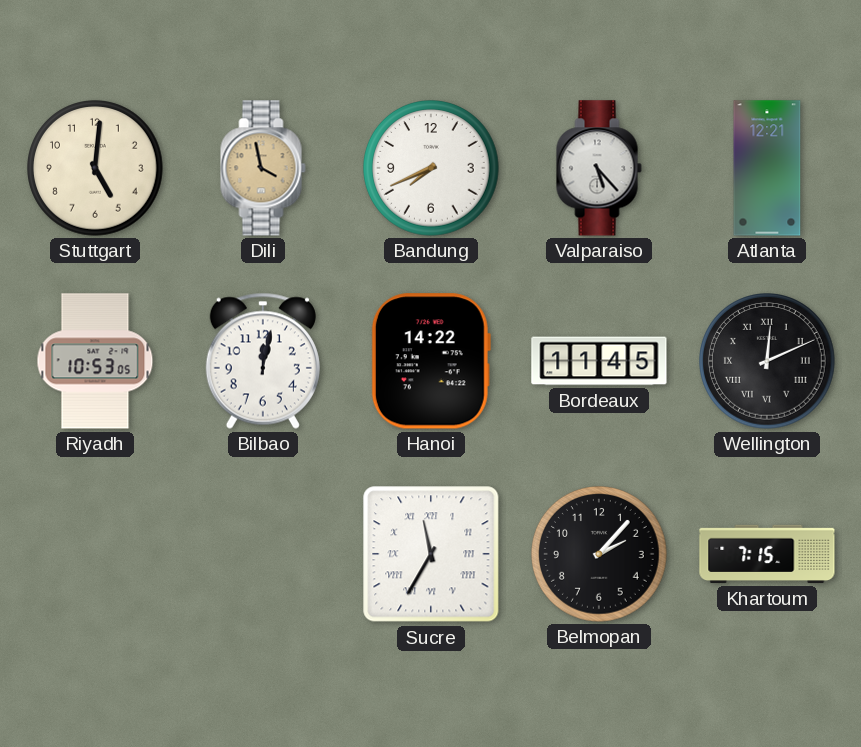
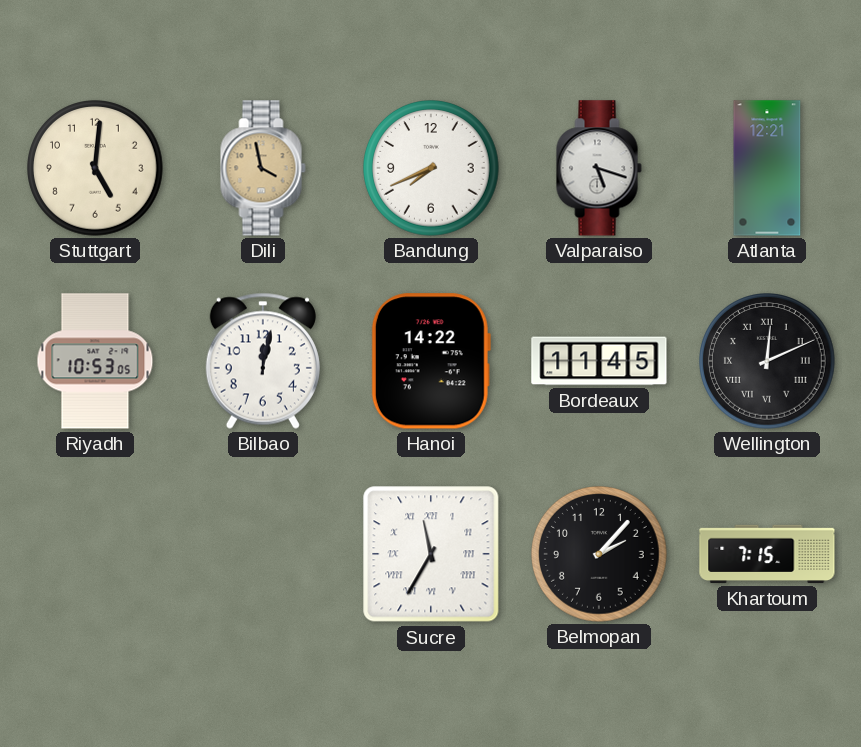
Valparaiso: 5:23 -> 5:18 (599, 168)
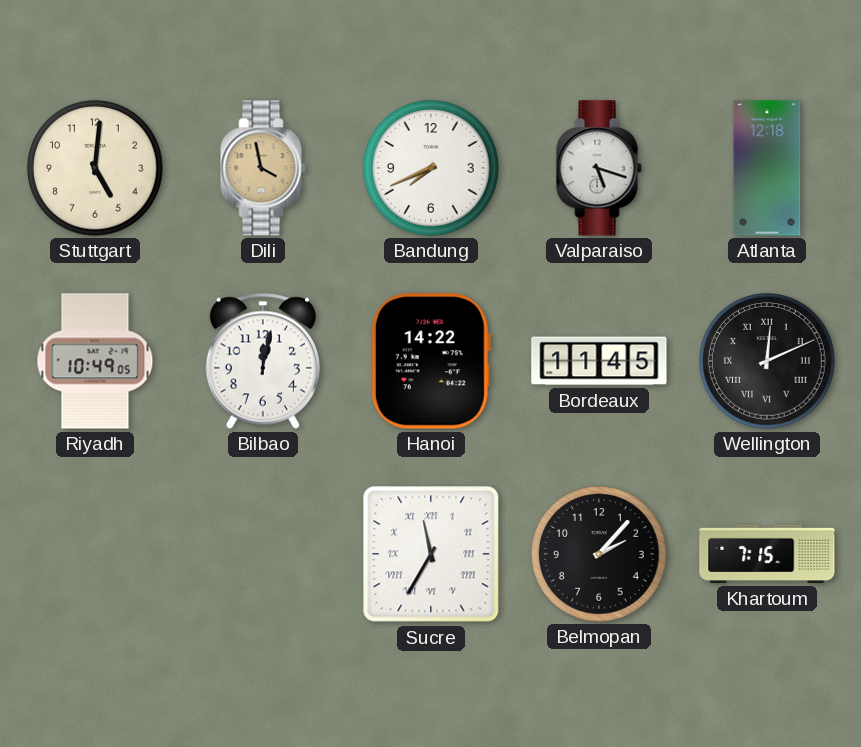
Atlanta: 12:21 -> 12:18 (767, 168)
Riyadh: 10:53 -> 10:49 (95, 361)
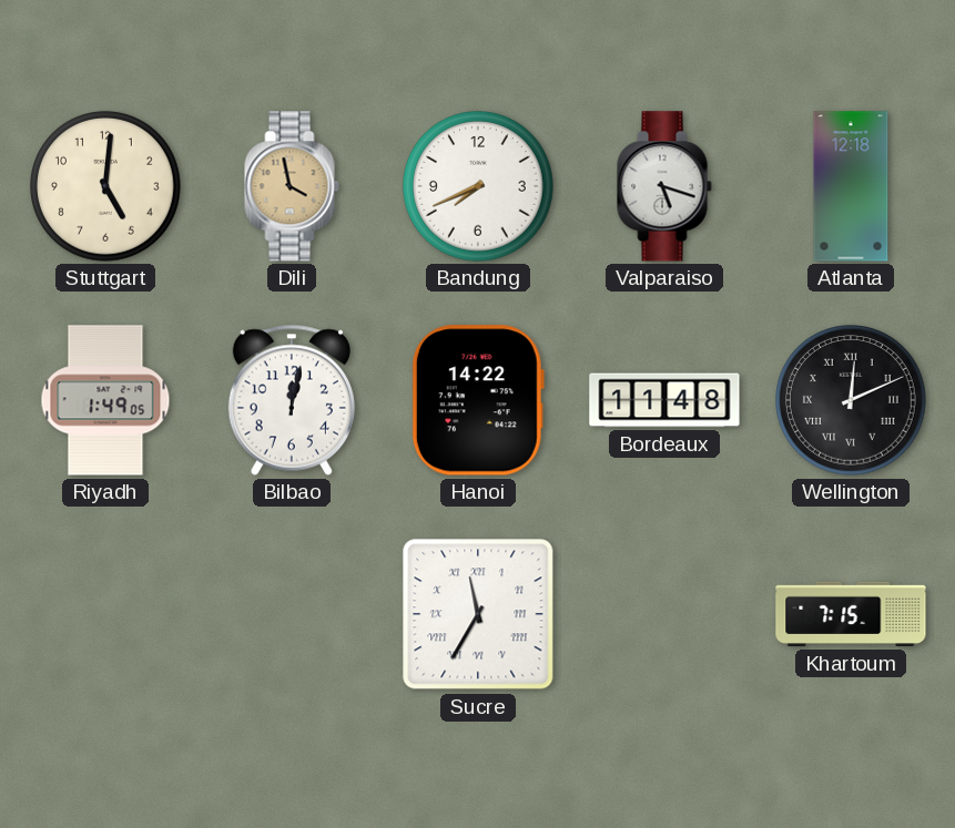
Riyadh: 10:49 -> 1:49 (105, 400)
Bordeaux: 11:45 -> 11:48 (664, 400)
Belmopan: 2:07 -> none (600, 555)
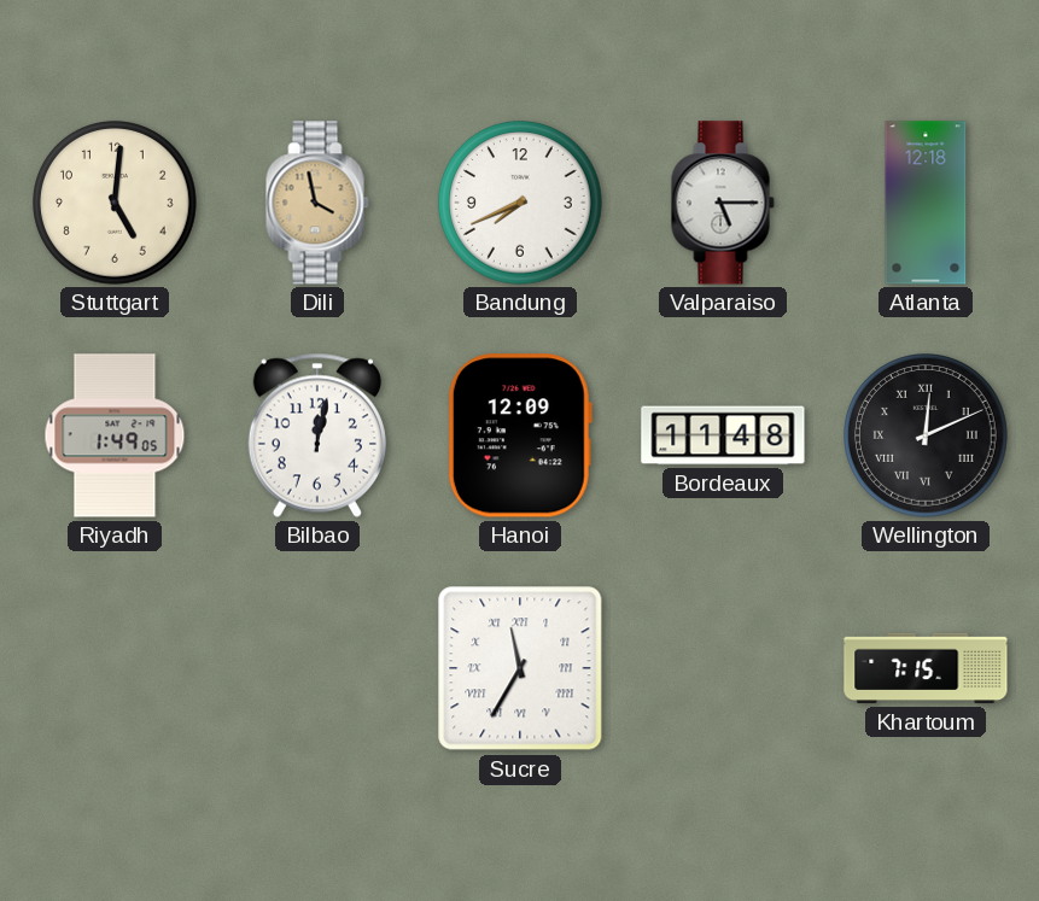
Valparaiso: 5:18 -> 5:15 (723, 203)
Hanoi: 14:22 -> 12:09 (520, 435)
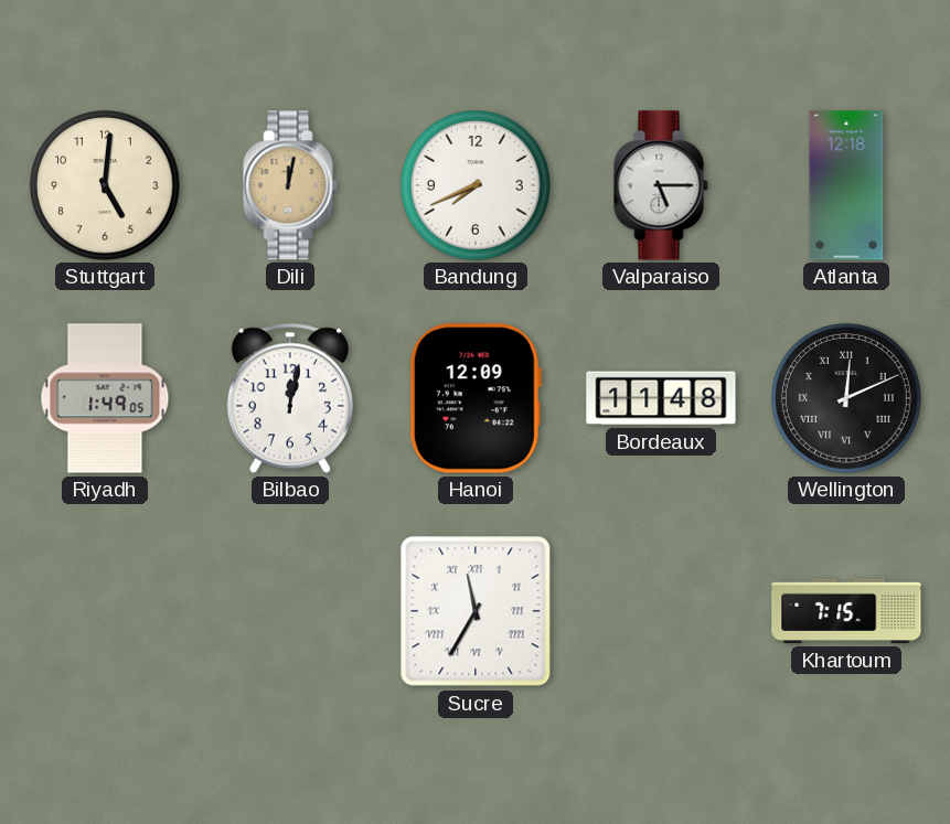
Dili: 3:58 -> 12:02 (290, 185)
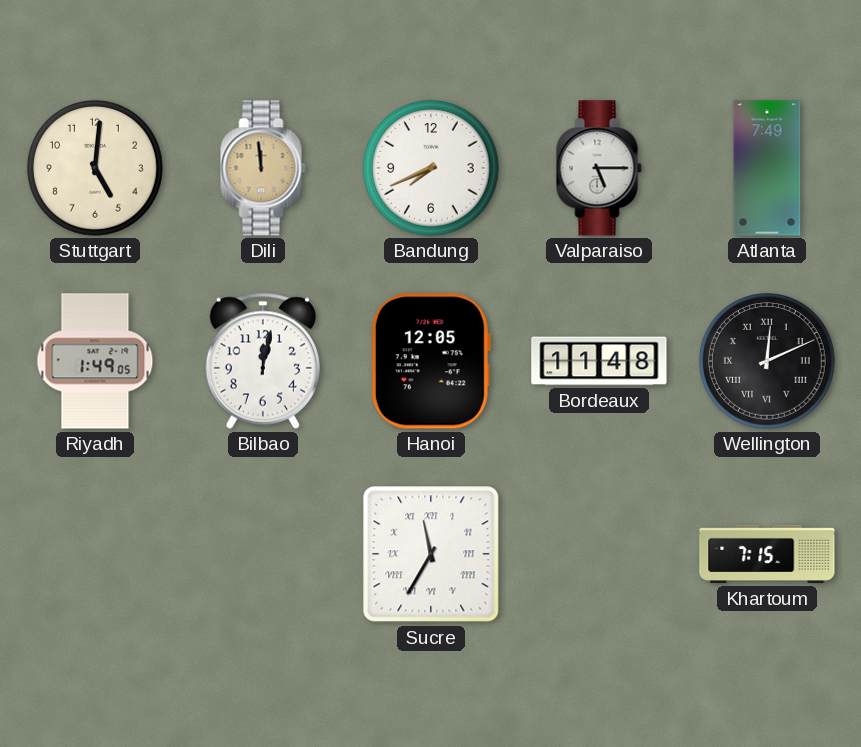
Dili: 12:02 -> 11:59 (263, 168)
Atlanta: 12:18 -> 7:49 (767, 168)
Hanoi: 12:09 -> 12:05 (431, 361)
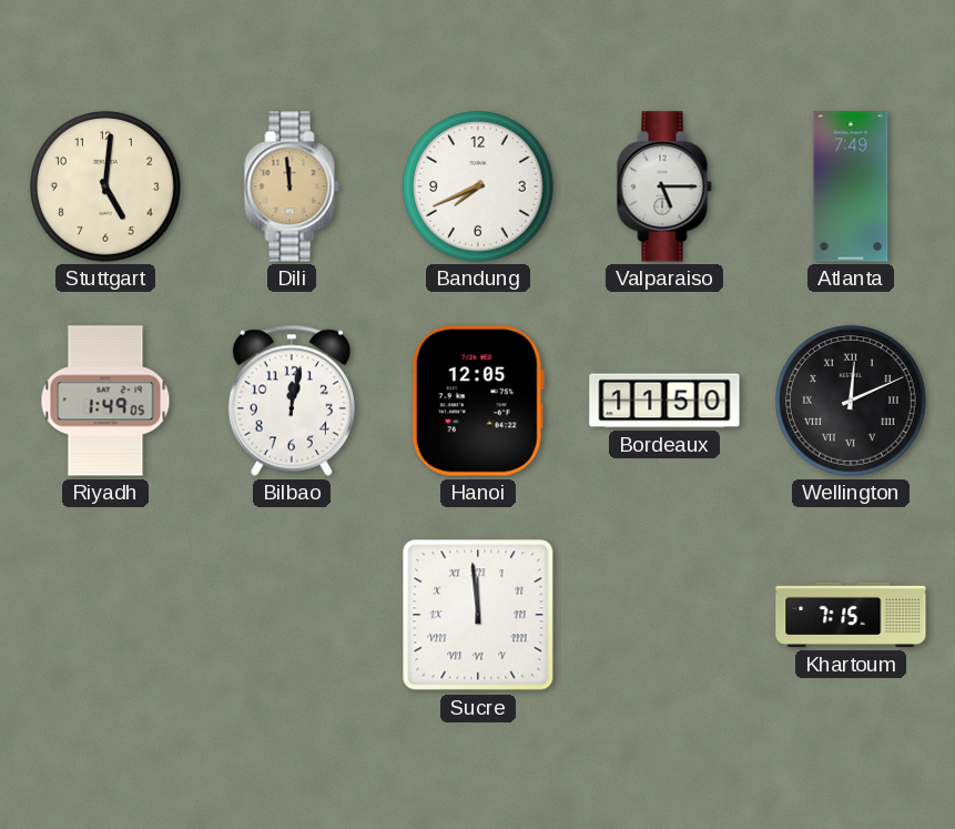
Bordeaux: 11:48 -> 11:50 (664, 401)
Sucre: 11:35 -> 11:59 (478, 615)
